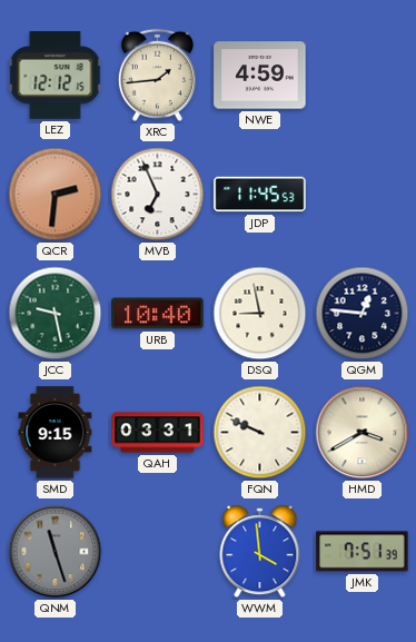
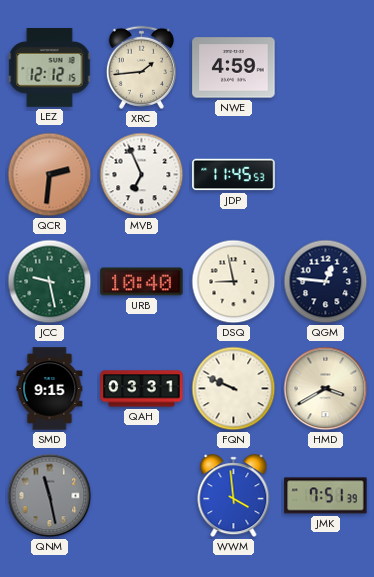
QNM: 11:27 -> 11:28 (50, 496)
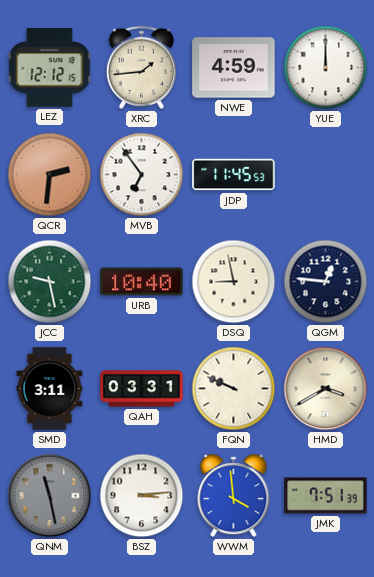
YUE: none -> 12:00 (326, 68)
MVB: 6:56 -> 6:54 (142, 175)
SMD: 9:15 -> 3:11 (50, 389)
BSZ: none -> 3:14 (142, 496)
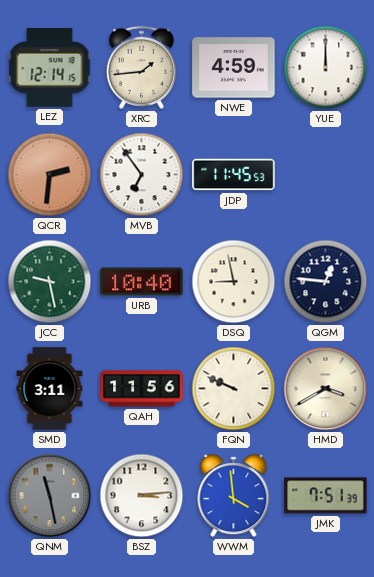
LEZ: 12:12 -> 12:14 (50, 68)
QAH: 03:31 -> 11:56 (142, 389)
